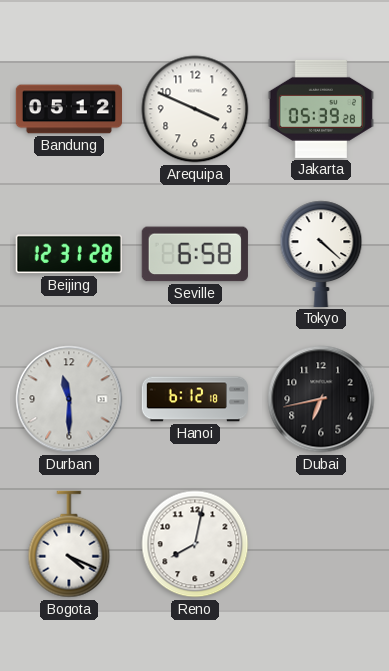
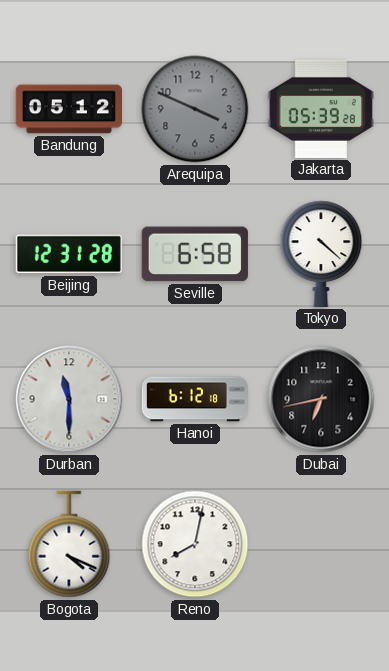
Arequipa dial: white -> grey (195, 109)
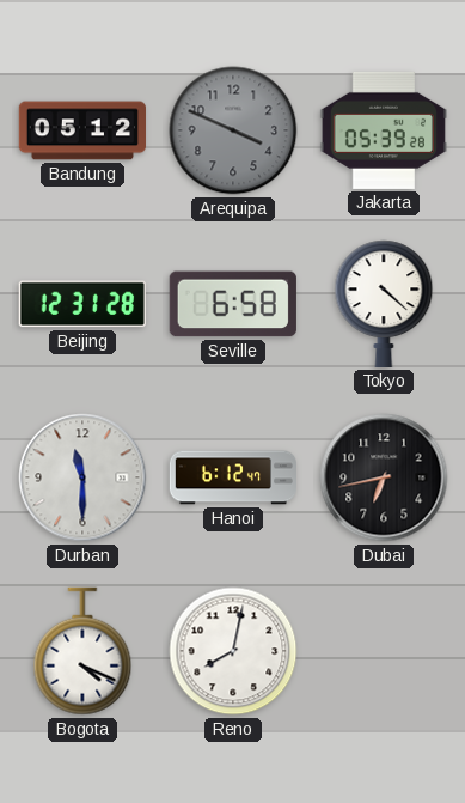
Hanoi: 6:12:18 -> 6:12:47 (232, 477)
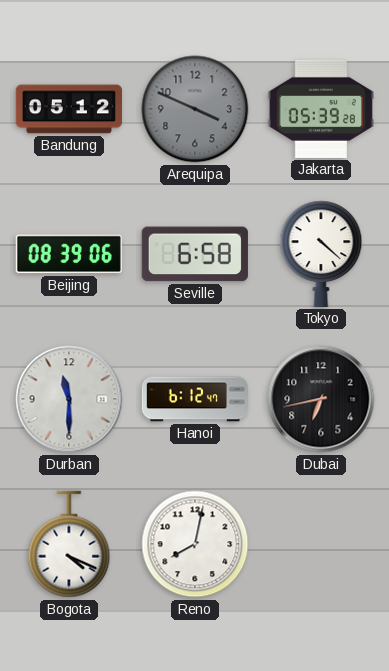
Beijing: 12:31 -> 08:39 (69, 254)
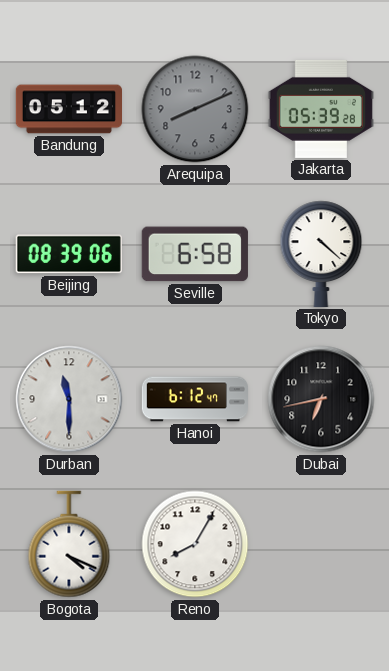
Arequipa: 3:49 -> 8:11 (195, 109)
Reno: 8:02 -> 8:05 (195, 544)
